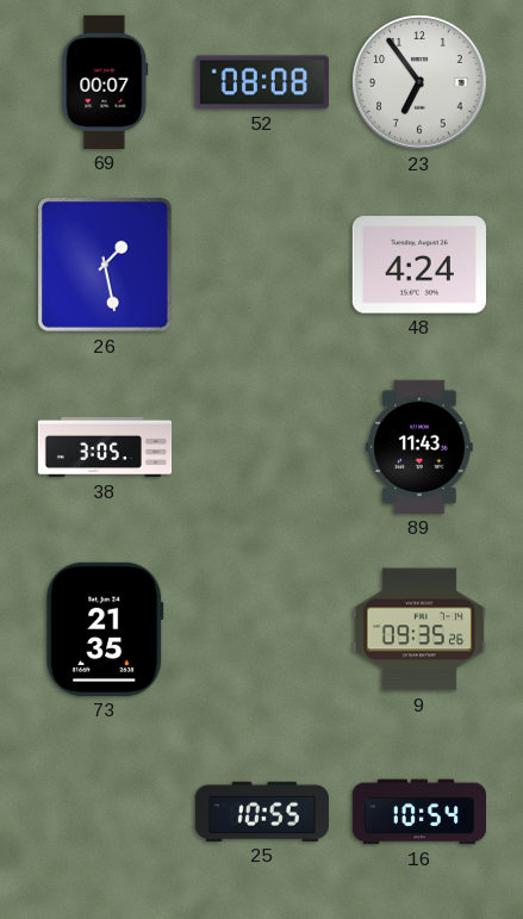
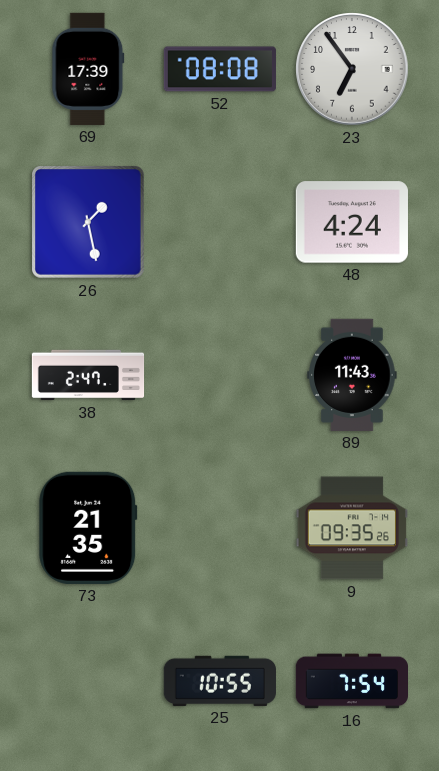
69: 00:07 -> 17:39 (88, 69)
38: 3:05 -> 2:47 (88, 375)
16: 10:54 -> 7:54 (351, 681)
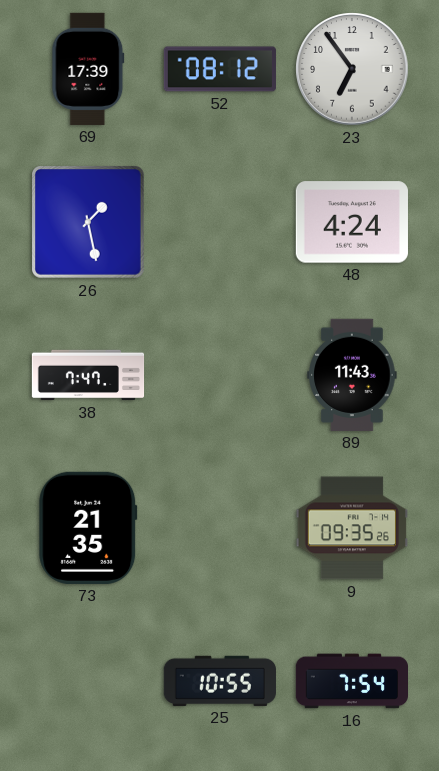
52: 08:08 -> 08:12 (220, 69)
38: 2:47 -> 7:47 (88, 375)
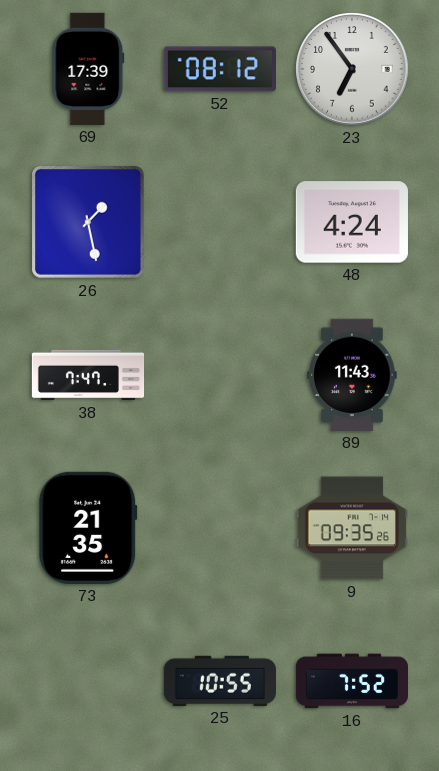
16: 7:54 -> 7:52 (351, 681)
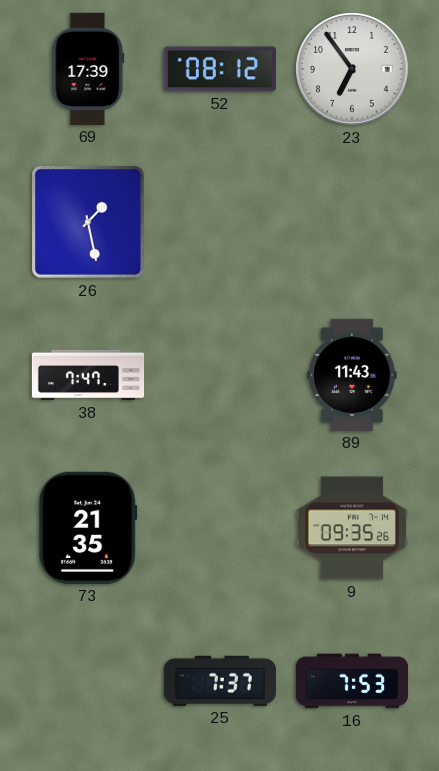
48: 4:24 -> none (352, 222)
25: 10:55 -> 7:37 (220, 681)
16: 7:52 -> 7:53 (351, 681)
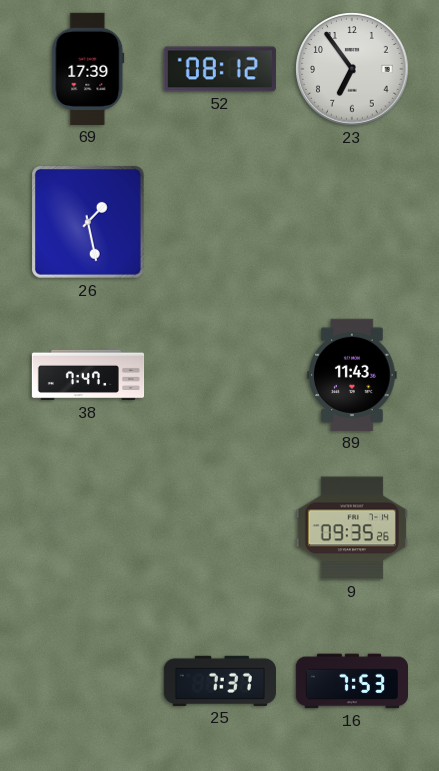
73: 21:35 -> none (88, 528)
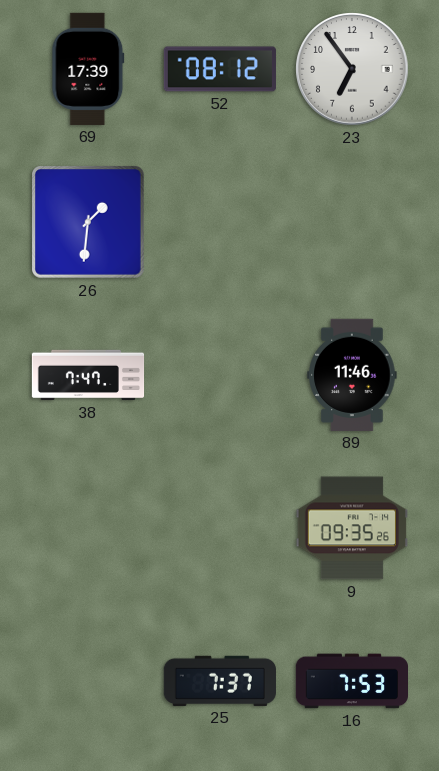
26: 1:28 -> 1:31 (89, 223)
89: 11:43 -> 11:46 (352, 375)
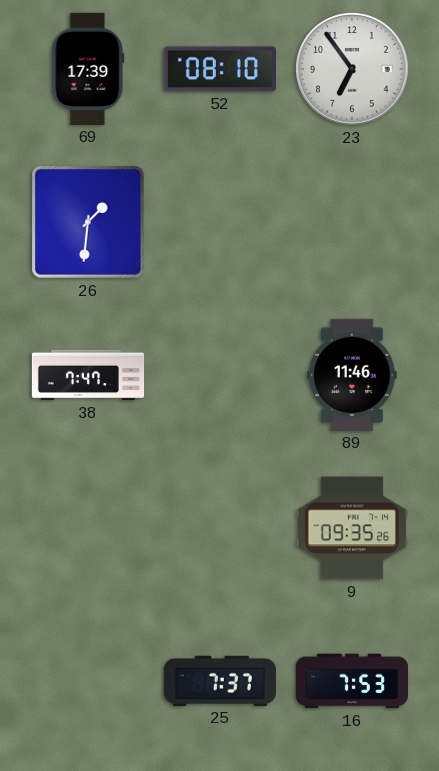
52: 08:12 -> 08:10 (220, 69)
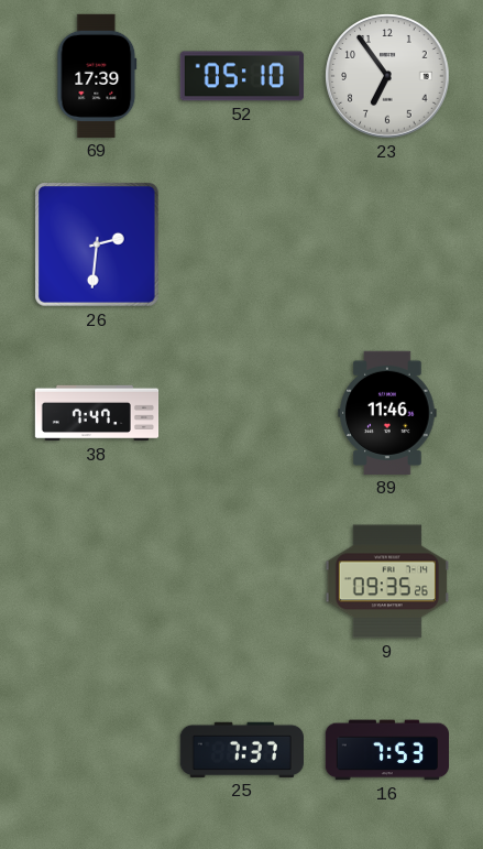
52: 08:10 -> 05:10 (242, 76)
26: 1:31 -> 2:31 (98, 246)
